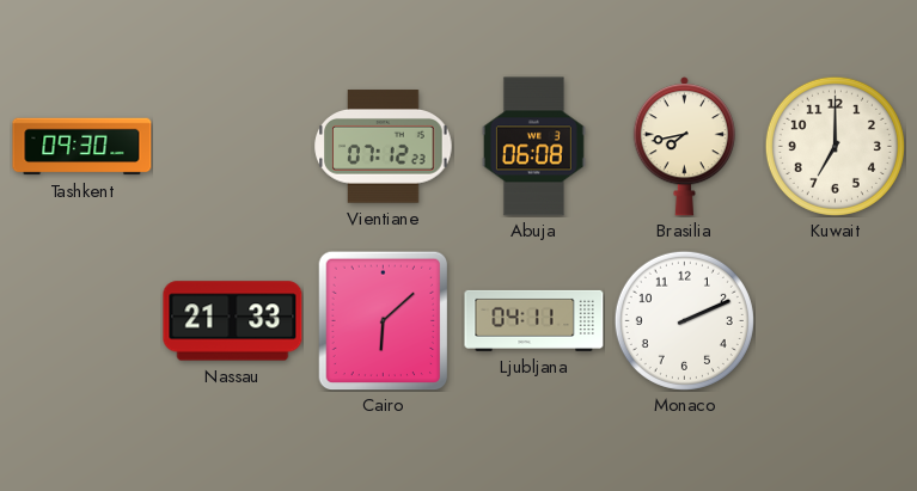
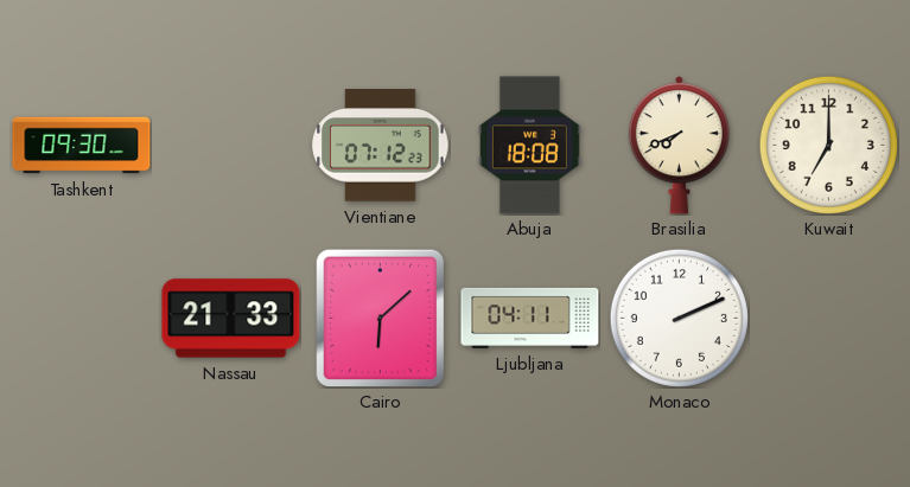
Abuja: 06:08 -> 18:08 (529, 146)
Brasilia: 7:43 -> 7:41 (679, 146)
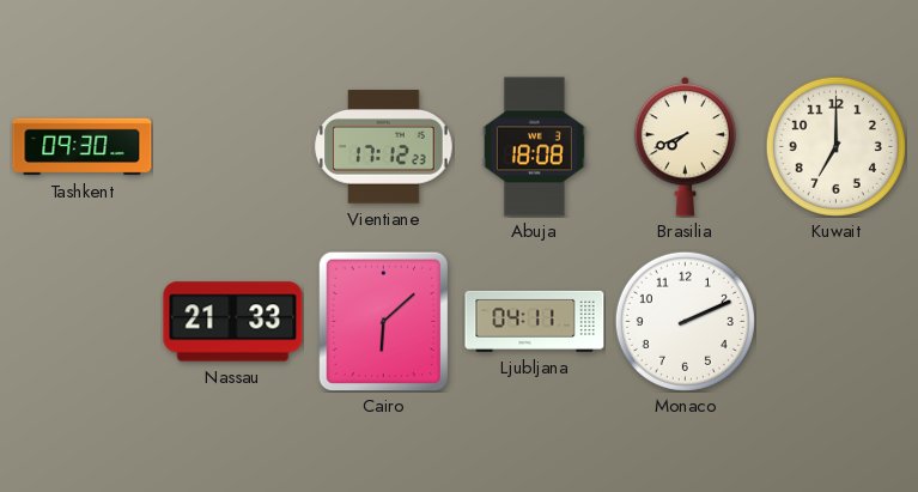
Vientiane: 07:12 -> 17:12 (384, 147)
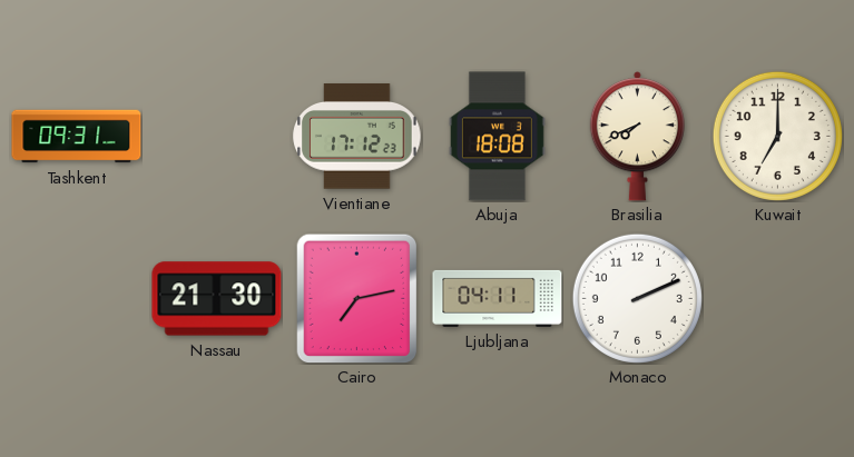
Tashkent: 09:30 -> 09:31 (77, 137)
Nassau: 21:33 -> 21:30 (217, 299)
Cairo: 6:08 -> 7:13 (357, 298)
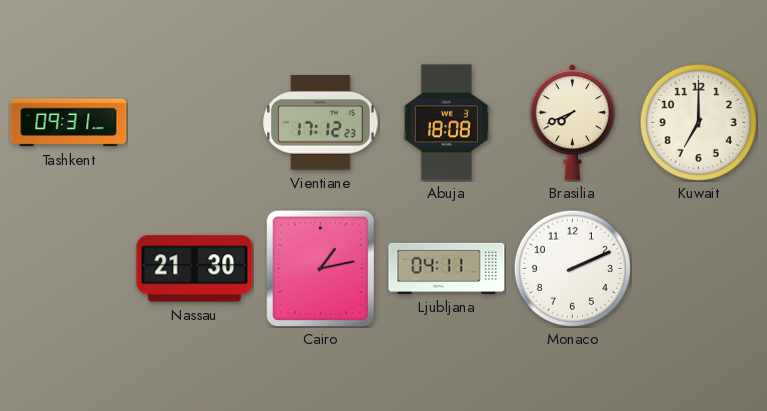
Cairo: 7:13 -> 1:13 (321, 268)
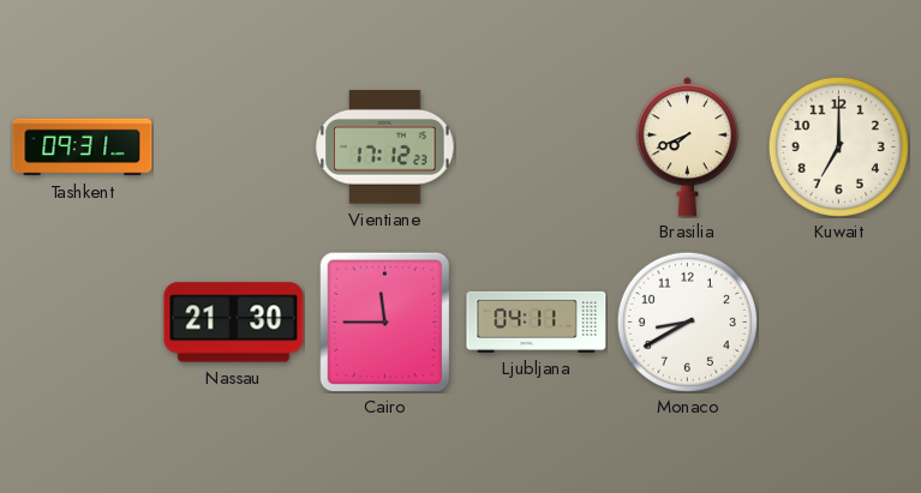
Abuja: 18:08 -> none (446, 123)
Cairo: 1:13 -> 11:45 (385, 321)
Monaco: 2:11 -> 8:40 (687, 321)
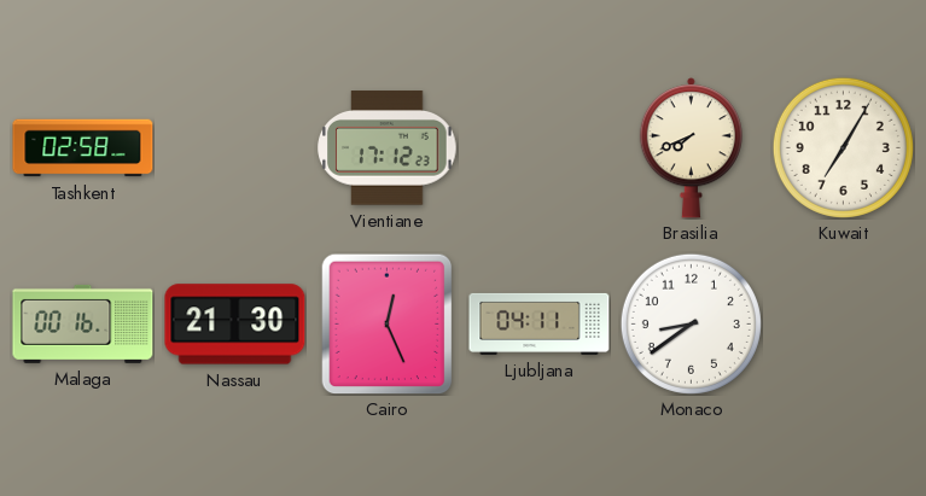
Tashkent: 09:31 -> 02:58 (83, 148)
Kuwait: 7:00 -> 7:05 (843, 147)
Malaga: none -> 00:16 (83, 323)
Cairo: 11:45 -> 12:26 (388, 323)
Monaco: 8:40 -> 8:39 (691, 323)
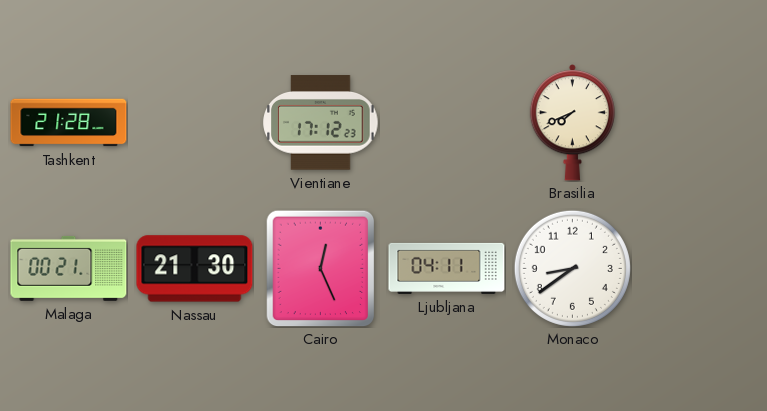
Tashkent: 02:58 -> 21:28 (69, 123)
Kuwait: 7:05 -> none (843, 147)
Malaga: 00:16 -> 00:21 (69, 268)
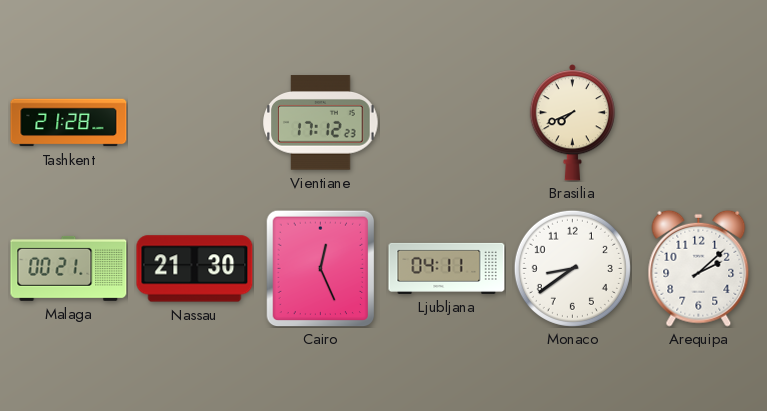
Arequipa: none -> 2:08 (699, 268)
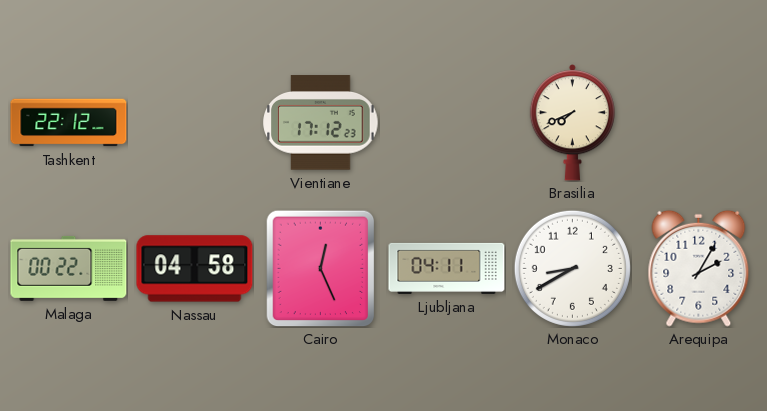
Tashkent: 21:28 -> 22:12 (69, 123)
Malaga: 00:21 -> 00:22 (69, 268)
Nassau: 21:30 -> 04:58 (195, 269)
Monaco: 8:39 -> 8:40 (572, 268)
Arequipa: 2:08 -> 2:05 (699, 268)
